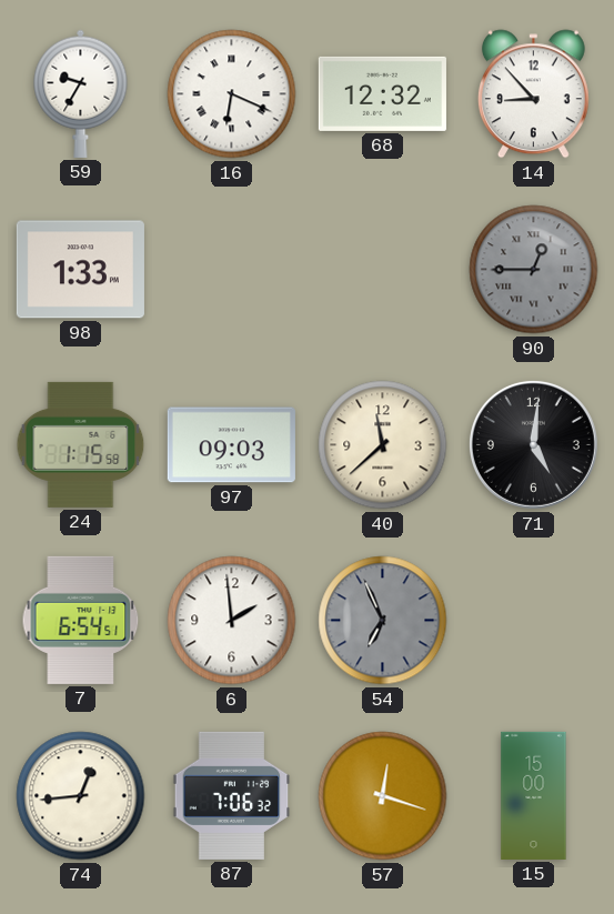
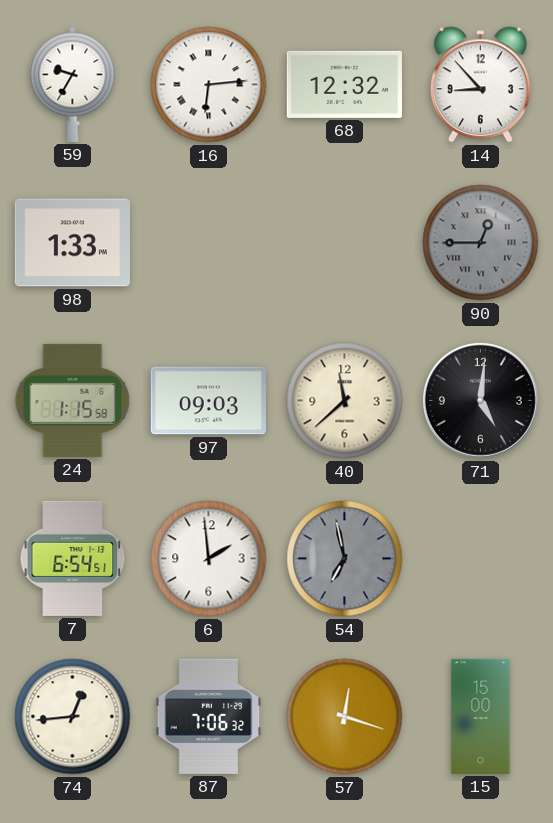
16: 6:19 -> 6:14 (209, 85)
54: 6:56 -> 6:58 (345, 559)
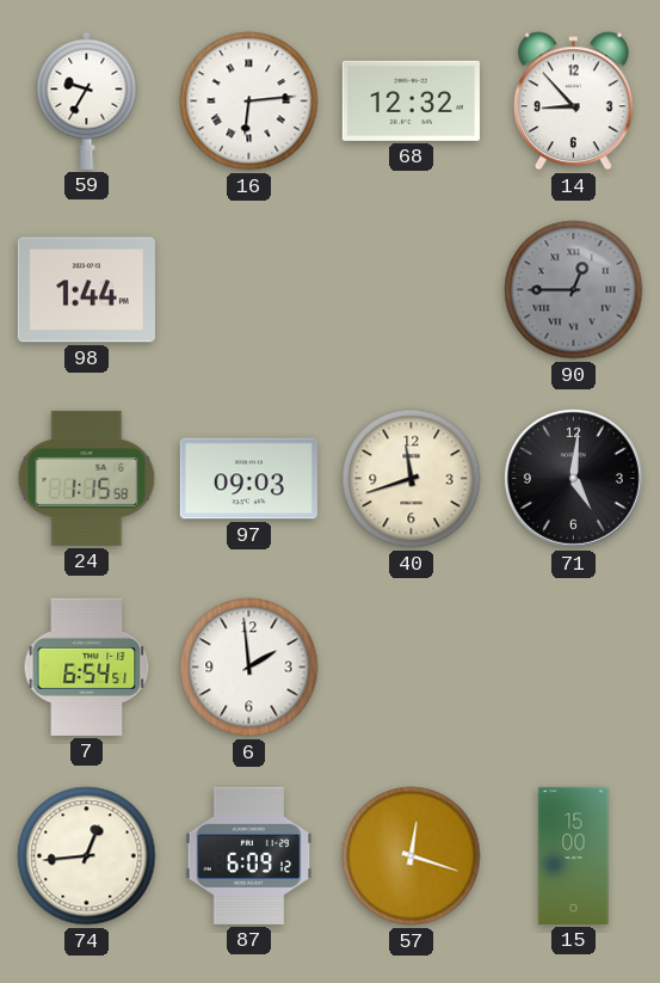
98: 1:33 -> 1:44 (86, 290)
40: 11:38 -> 11:42 (412, 479)
54: 6:58 -> none (345, 559)
87: 7:06 -> 6:09 (249, 855)
